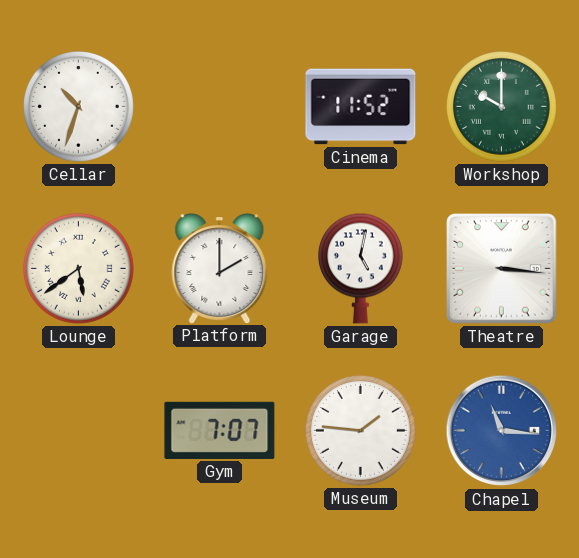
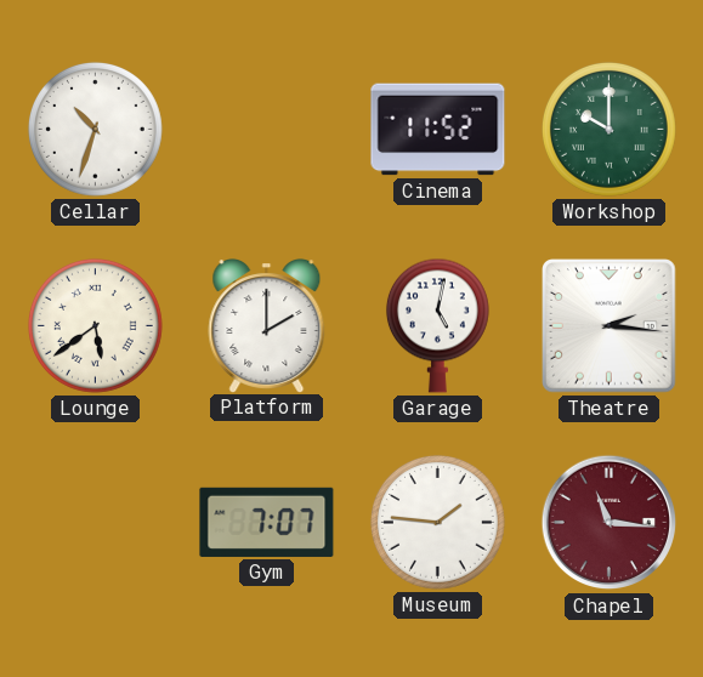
Theatre: 3:16 -> 2:16 (610, 326)
Chapel dial: blue -> burgundy (610, 523)
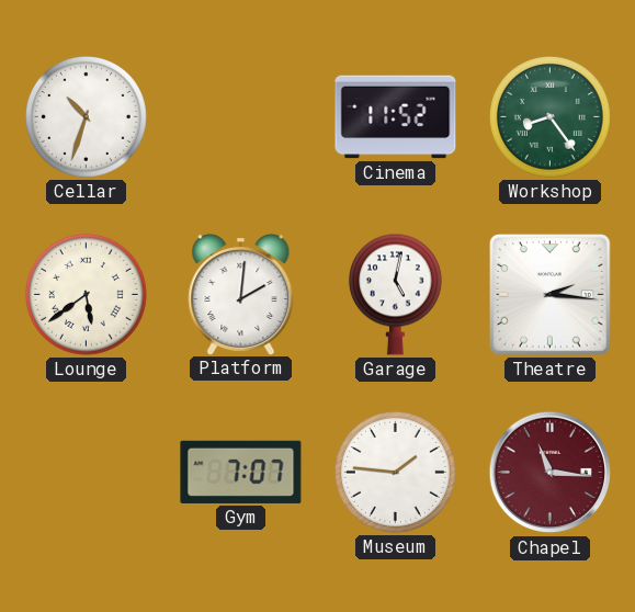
Workshop: 10:00 -> 8:24 (549, 116)
Platform: 2:00 -> 2:01 (241, 295)
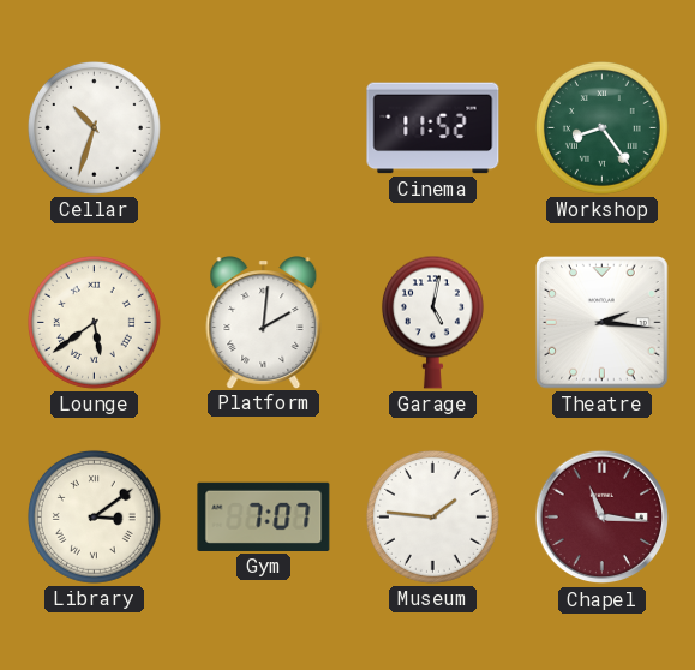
Library: none -> 3:09 (94, 516)
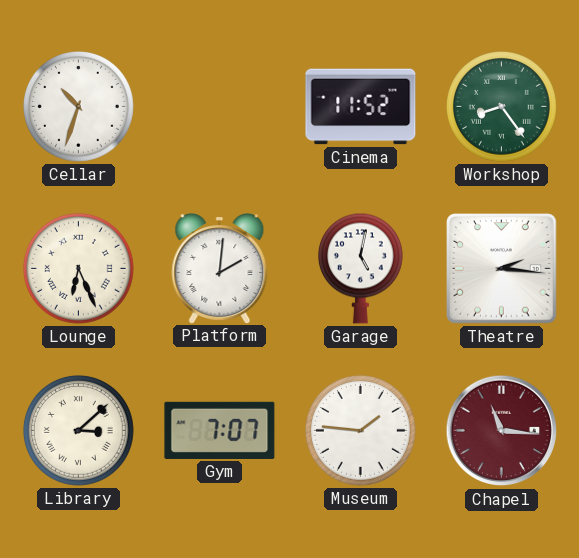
Lounge: 5:39 -> 6:26 (78, 268)
Library: 3:09 -> 3:08 (78, 430)
